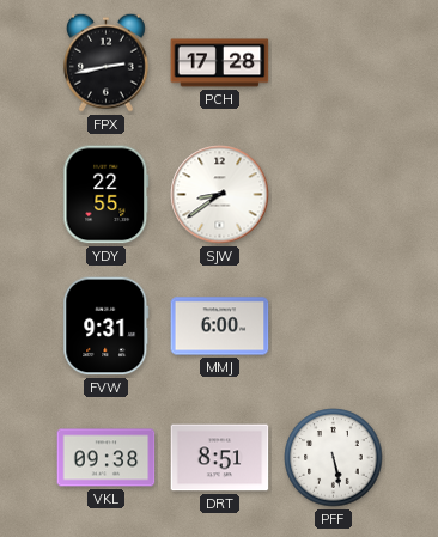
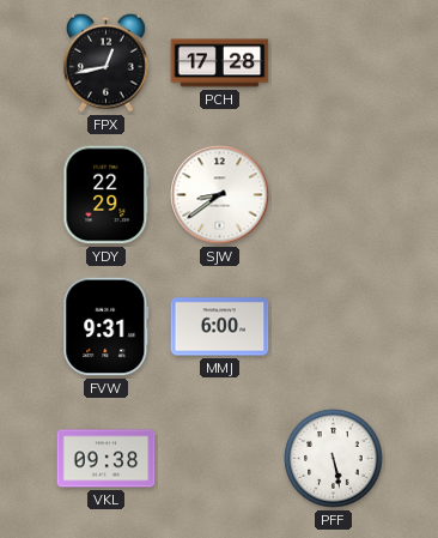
FPX: 2:43 -> 12:43 (107, 62)
YDY: 22:55 -> 22:29 (107, 195)
DRT: 8:51 -> none (220, 458)
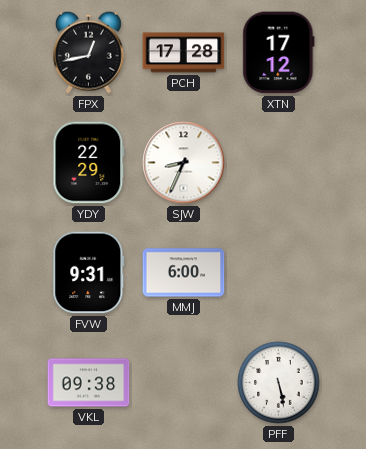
XTN: none -> 17:12 (279, 53)
SJW: 8:39 -> 8:34 (184, 163)
